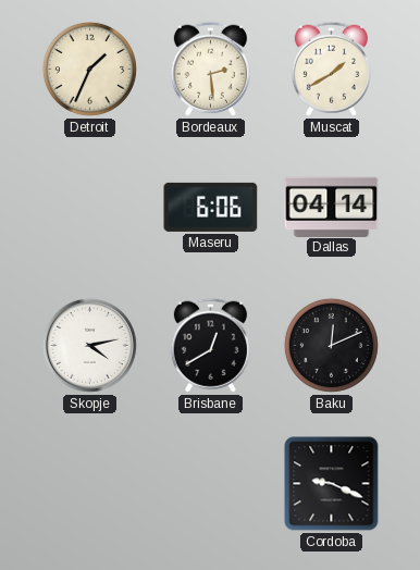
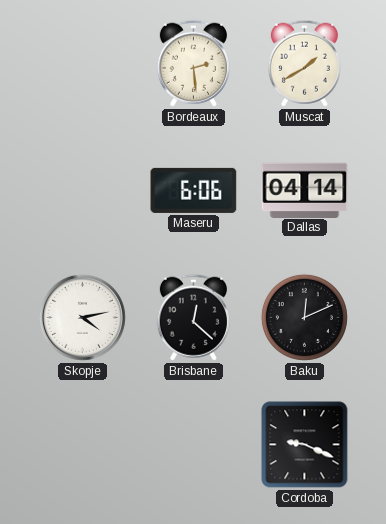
Detroit: 1:34 -> none (89, 69)
Brisbane: 12:40 -> 12:22 (193, 317)
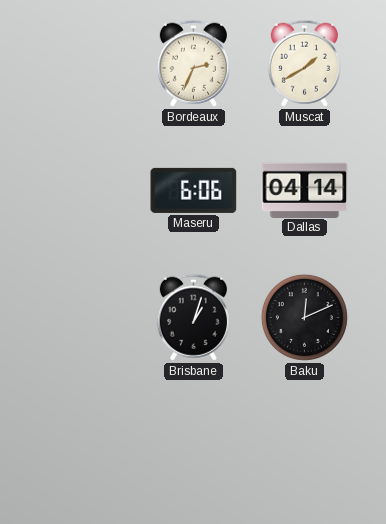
Bordeaux: 2:29 -> 2:34 (193, 63)
Skopje: 4:13 -> none (82, 317)
Brisbane: 12:22 -> 1:03 (193, 317)
Cordoba: 9:19 -> none (305, 445)
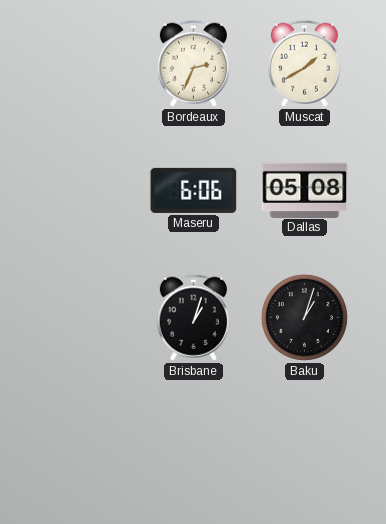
Dallas: 04:14 -> 05:08 (305, 190)
Baku: 12:11 -> 1:03 (304, 317)
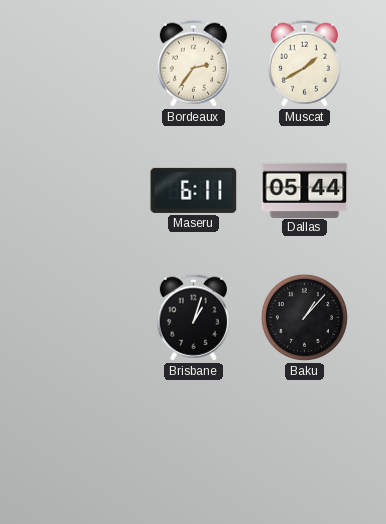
Bordeaux: 2:34 -> 2:36 (193, 63)
Maseru: 6:06 -> 6:11 (194, 190)
Dallas: 05:08 -> 05:44 (305, 190)
Baku: 1:03 -> 1:07 (304, 317)
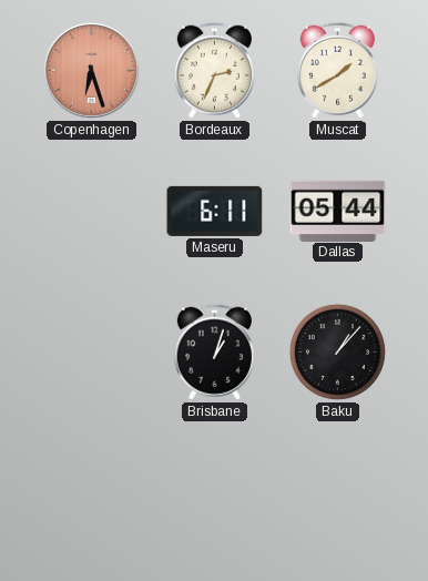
Copenhagen: none -> 6:27 (91, 70)
Bordeaux: 2:36 -> 2:34 (214, 70)
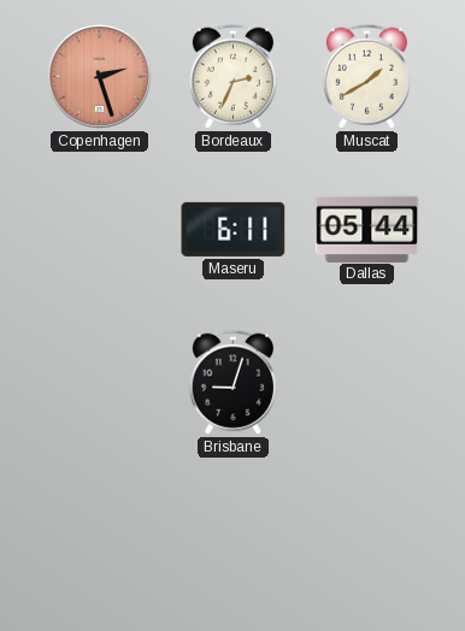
Copenhagen: 6:27 -> 2:27 (99, 76)
Brisbane: 1:03 -> 9:03 (232, 382)
Baku: 1:07 -> none (337, 351)
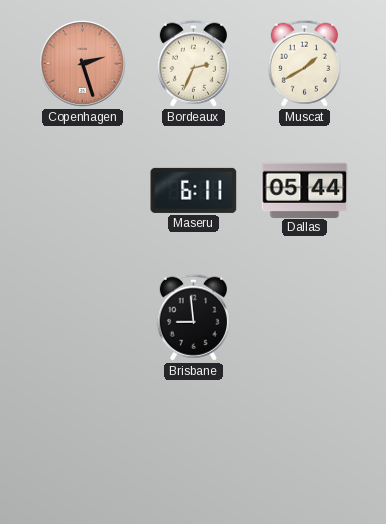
Brisbane: 9:03 -> 8:59 (193, 317)
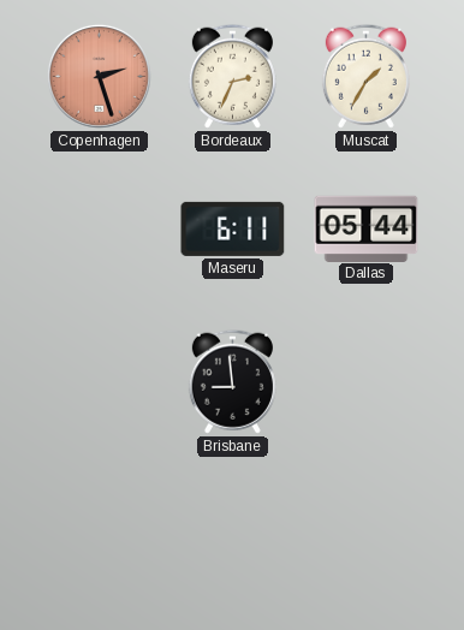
Muscat: 1:40 -> 1:35 (365, 76)
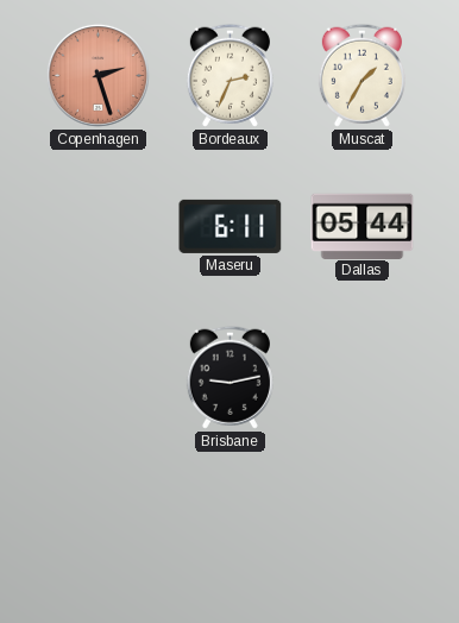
Brisbane: 8:59 -> 9:13 (229, 377)
